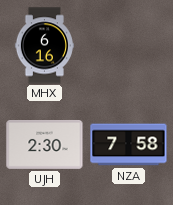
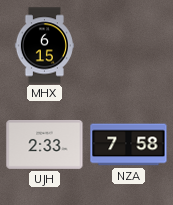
MHX: 6:16 -> 6:15 (44, 46)
UJH: 2:30 -> 2:33 (45, 145)
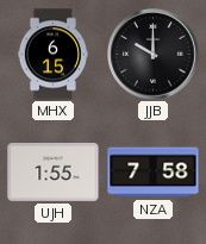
JJB: none -> 10:00 (154, 55)
UJH: 2:33 -> 1:55 (54, 173)
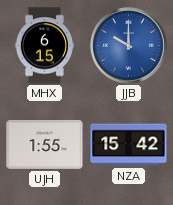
JJB dial: black -> blue (129, 46)
NZA: 7:58 -> 15:42 (129, 145)
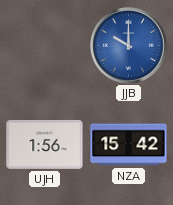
MHX: 6:15 -> none (44, 46)
UJH: 1:55 -> 1:56 (45, 145)
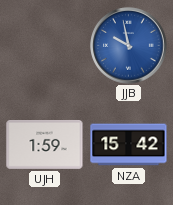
JJB: 10:00 -> 9:58 (129, 46)
UJH: 1:56 -> 1:59 (45, 145)
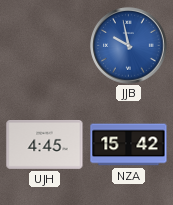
UJH: 1:59 -> 4:45 (45, 145)
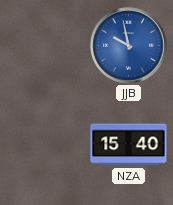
UJH: 4:45 -> none (45, 145)
NZA: 15:42 -> 15:40 (129, 145)
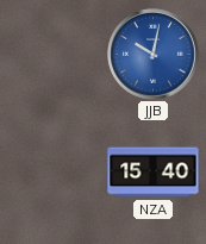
JJB: 9:58 -> 10:02 (154, 55)
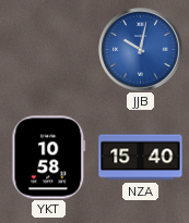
YKT: none -> 10:58 (49, 158)
